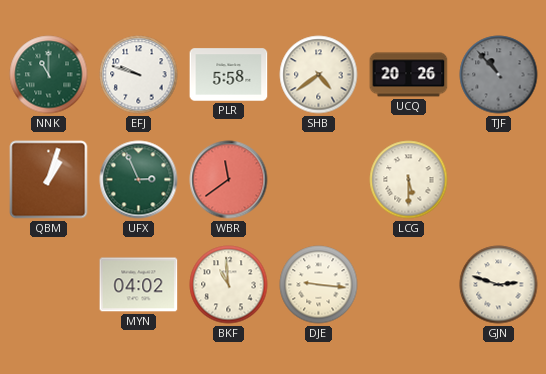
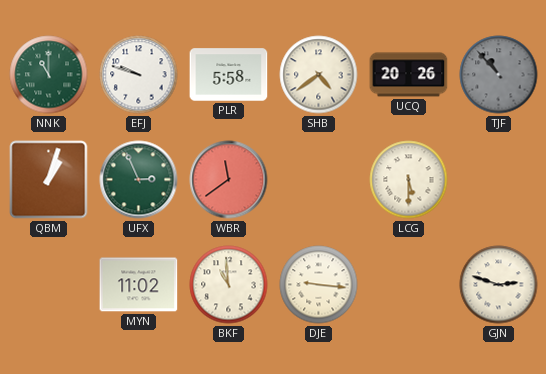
MYN: 04:02 -> 11:02 (139, 285)
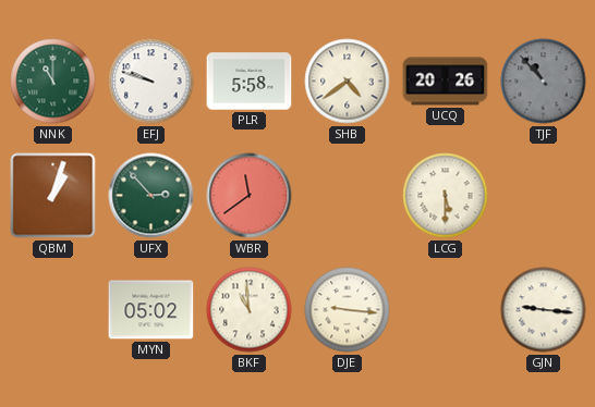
UFX: 2:56 -> 2:53 (151, 196)
MYN: 11:02 -> 05:02 (151, 310)
GJN: 2:48 -> 9:16 (544, 310)
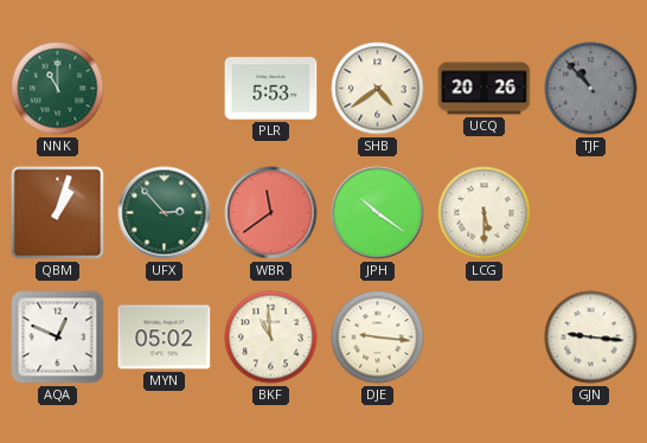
EFJ: 9:48 -> none (151, 82)
PLR: 5:58 -> 5:53 (271, 89)
JPH: none -> 10:21 (378, 213)
AQA: none -> 12:49 (58, 338)
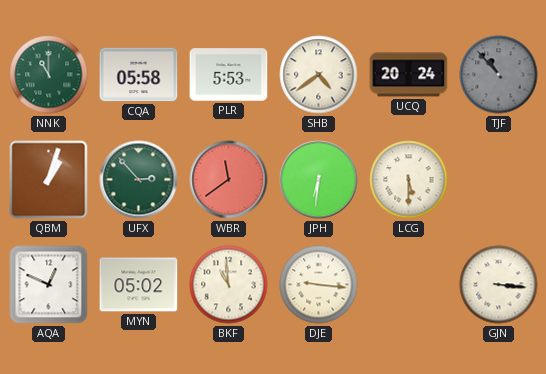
CQA: none -> 05:58 (139, 75)
UCQ: 20:26 -> 20:24 (409, 75)
JPH: 10:21 -> 6:31 (319, 180)
GJN: 9:16 -> 3:16 (499, 285)
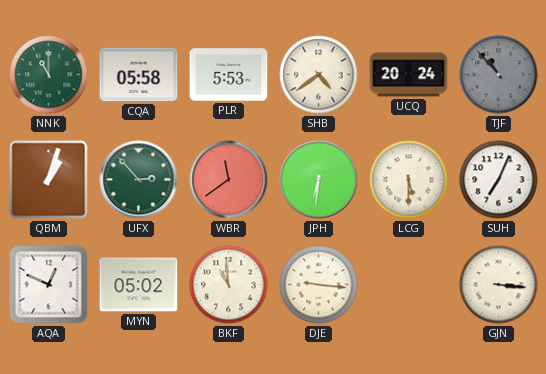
SUH: none -> 7:04 (499, 180)
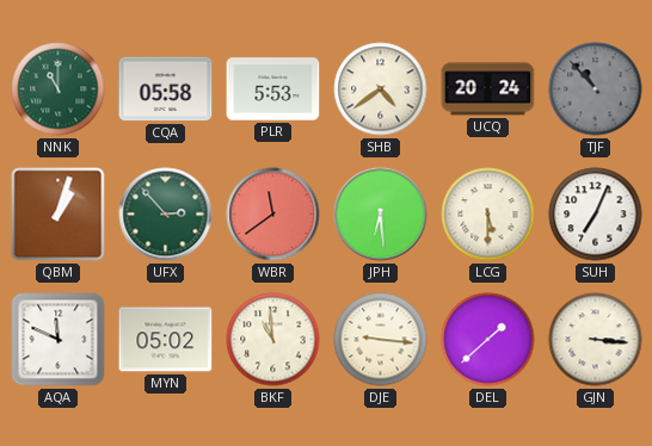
JPH: 6:31 -> 6:29 (381, 215)
AQA: 12:49 -> 11:49 (59, 340)
DEL: none -> 1:38 (488, 340)
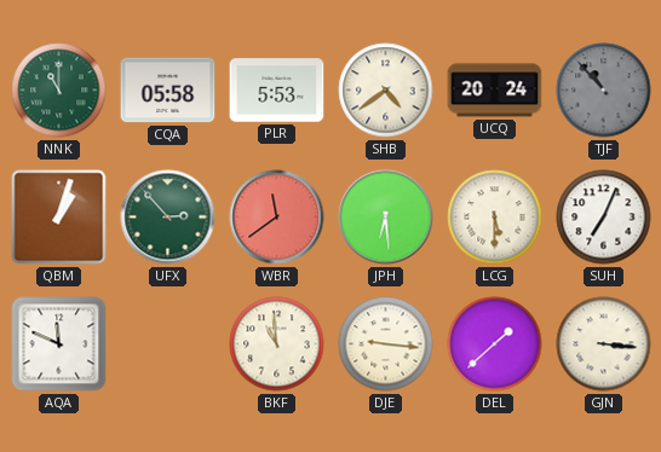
MYN: 05:02 -> none (166, 340)
